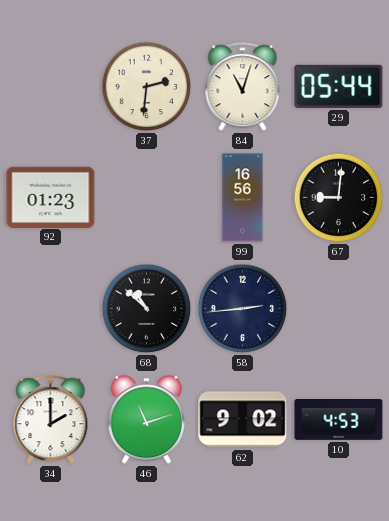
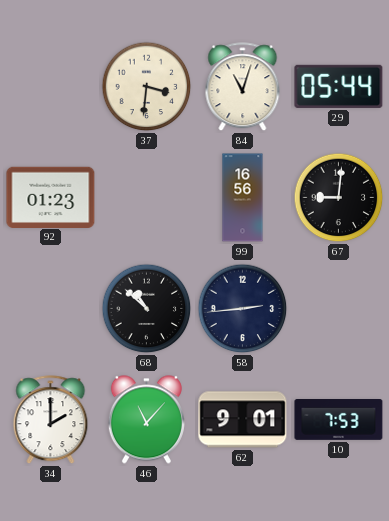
37: 2:31 -> 3:31 (147, 87)
46: 11:12 -> 11:07 (146, 420)
62: 9:02 -> 9:01 (243, 420)
10: 4:53 -> 7:53 (339, 420)
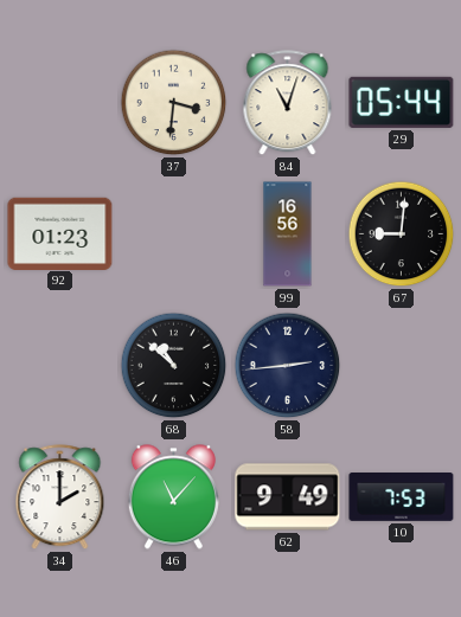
62: 9:01 -> 9:49 (288, 497)
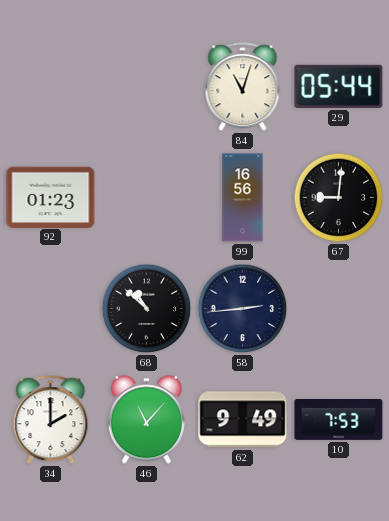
37: 3:31 -> none (174, 103)
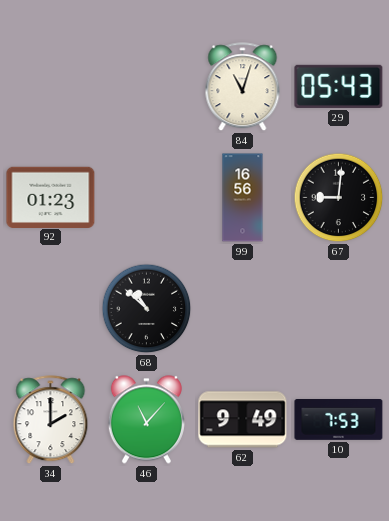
29: 05:44 -> 05:43 (339, 86)
58: 2:44 -> none (243, 309)
